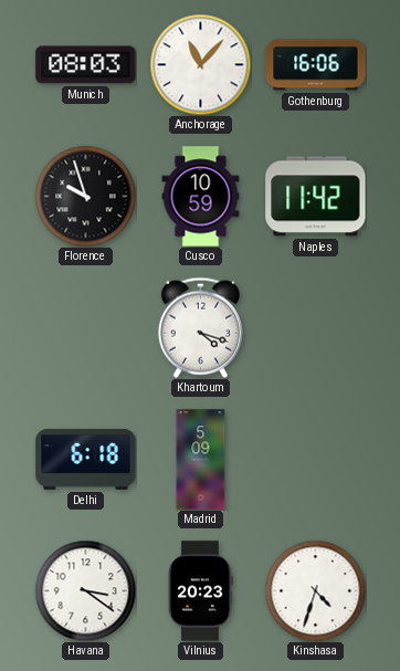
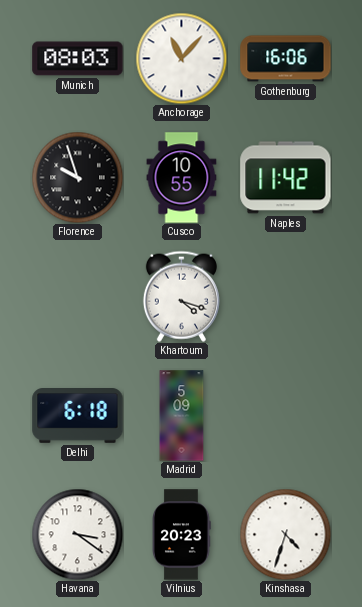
Cusco: 10:59 -> 10:55 (182, 178)
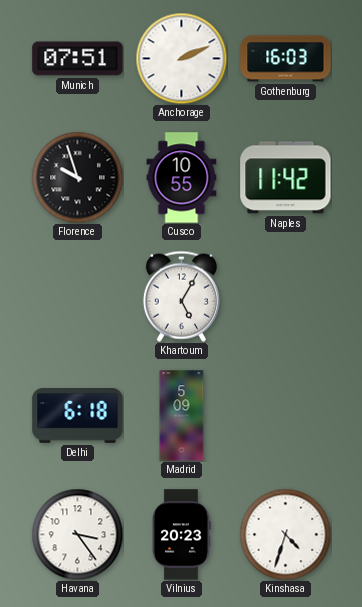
Munich: 08:03 -> 07:51 (78, 59)
Anchorage: 11:07 -> 2:11 (181, 58)
Gothenburg: 16:06 -> 16:03 (286, 59)
Khartoum: 4:18 -> 5:05 (181, 296)
Havana: 3:21 -> 3:24 (77, 534)
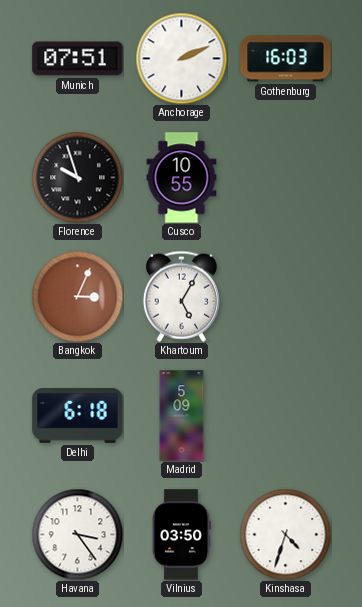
Naples: 11:42 -> none (286, 178)
Bangkok: none -> 3:04 (77, 296)
Vilnius: 20:23 -> 03:50 (182, 535)
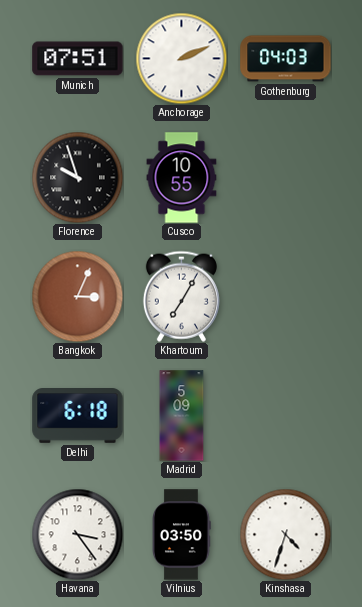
Gothenburg: 16:03 -> 04:03 (286, 59)
Khartoum: 5:05 -> 7:05 (181, 296)
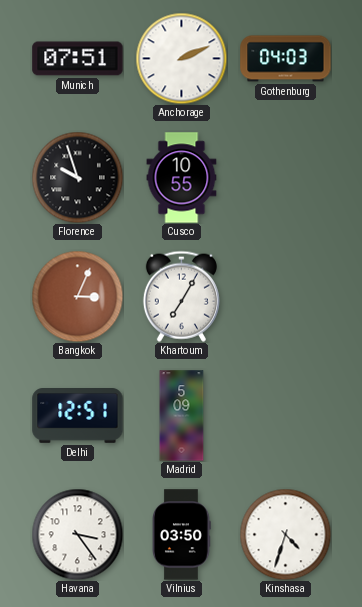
Delhi: 6:18 -> 12:51 (78, 416)
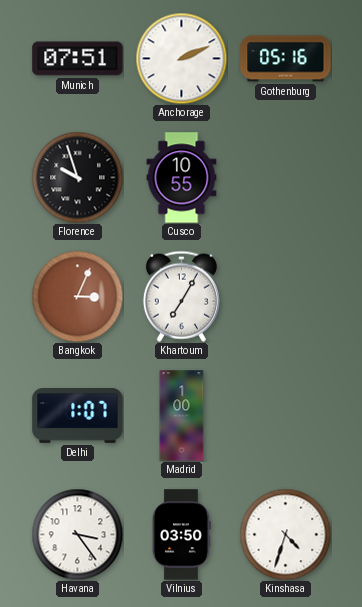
Gothenburg: 04:03 -> 05:16 (286, 59)
Delhi: 12:51 -> 1:07 (78, 416)
Madrid: 5:09 -> 1:00 (182, 416)
